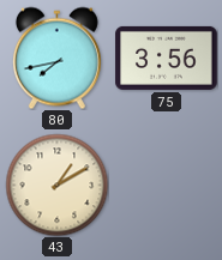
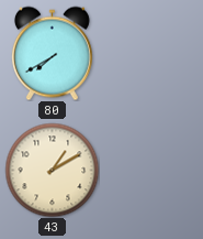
80: 7:43 -> 7:40 (52, 53)
75: 3:56 -> none (167, 58)
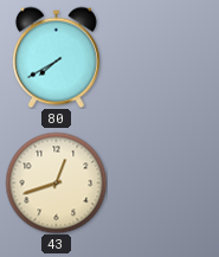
43: 1:10 -> 12:42 (56, 182)
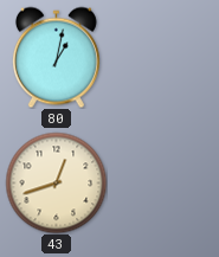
80: 7:40 -> 1:02 (56, 57)
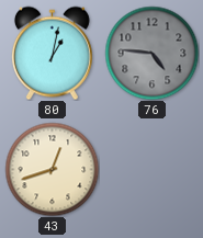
76: none -> 4:46 (151, 53)
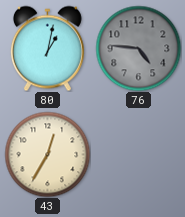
43: 12:42 -> 12:35 (47, 154)
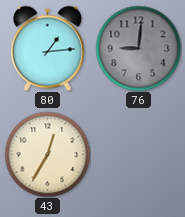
80: 1:02 -> 1:14 (47, 48)
76: 4:46 -> 9:01 (138, 48)
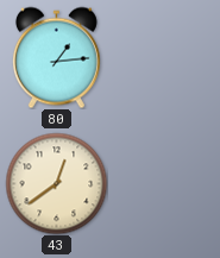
76: 9:01 -> none (138, 48)
43: 12:35 -> 12:39 (56, 183)
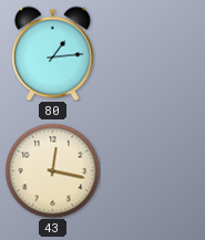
43: 12:39 -> 12:17 (52, 170)
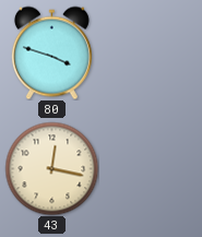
80: 1:14 -> 3:48 (51, 52)
